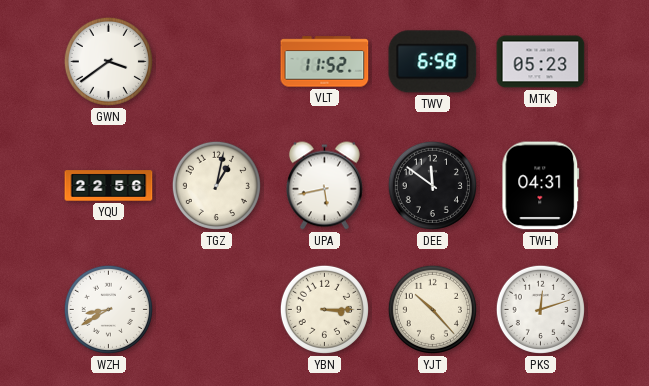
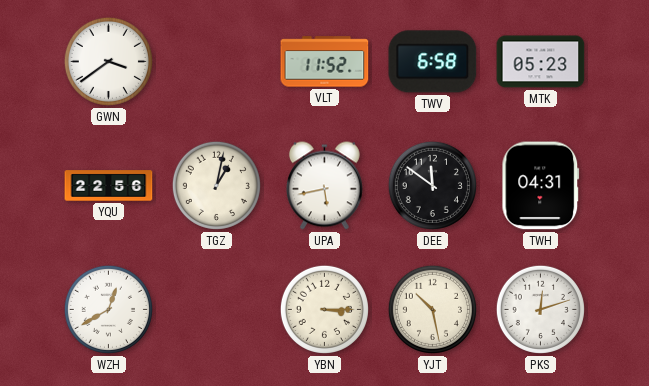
WZH: 8:40 -> 12:40 (108, 309)
YJT: 10:23 -> 10:28 (432, 309)
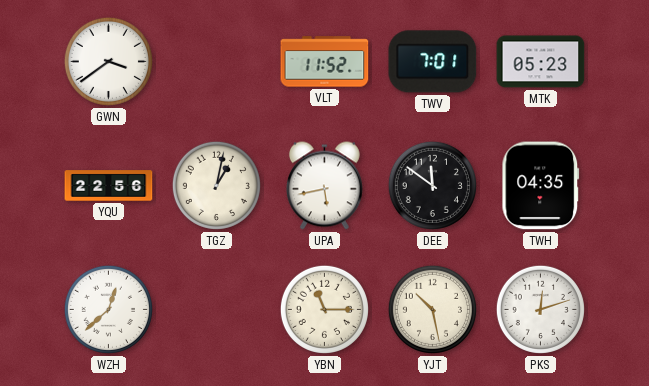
TWV: 6:58 -> 7:01 (433, 62)
TWH: 04:31 -> 04:35 (541, 186)
WZH: 12:40 -> 12:38 (108, 309)
YBN: 3:15 -> 11:15 (324, 309)
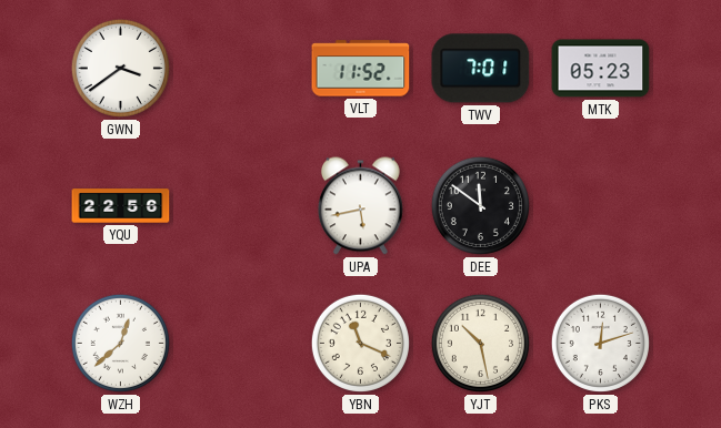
TGZ: 1:02 -> none (216, 185)
TWH: 04:35 -> none (541, 186)
YBN: 11:15 -> 11:19 (360, 343)
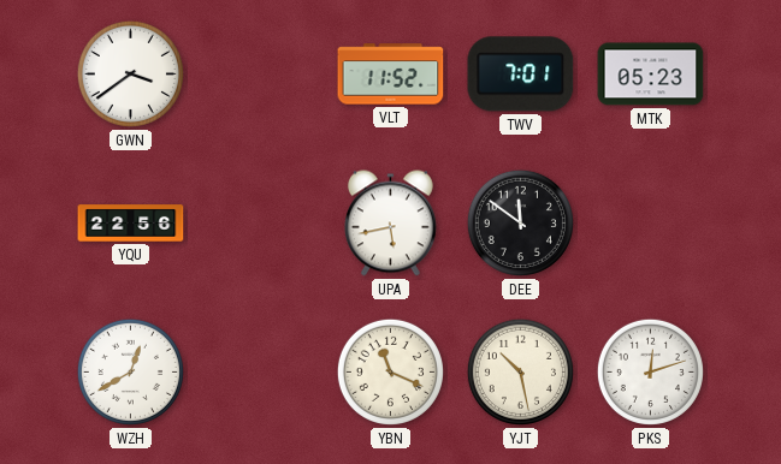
WZH: 12:38 -> 12:40 (130, 371)
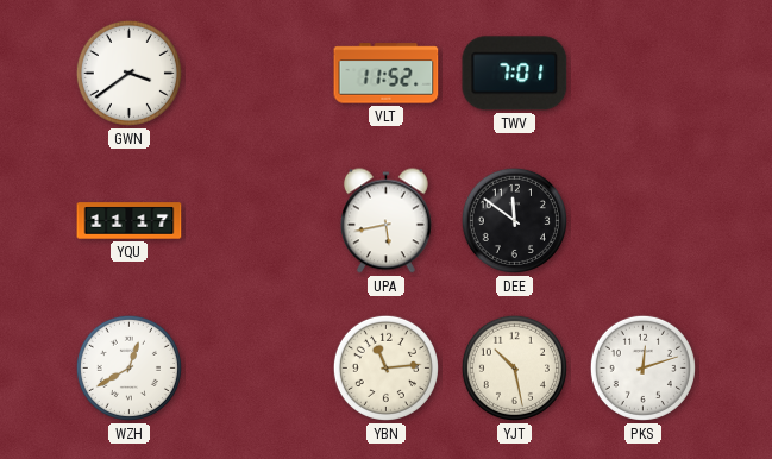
MTK: 05:23 -> none (651, 75)
YQU: 22:56 -> 11:17 (130, 221)
YBN: 11:19 -> 11:14 (385, 367)
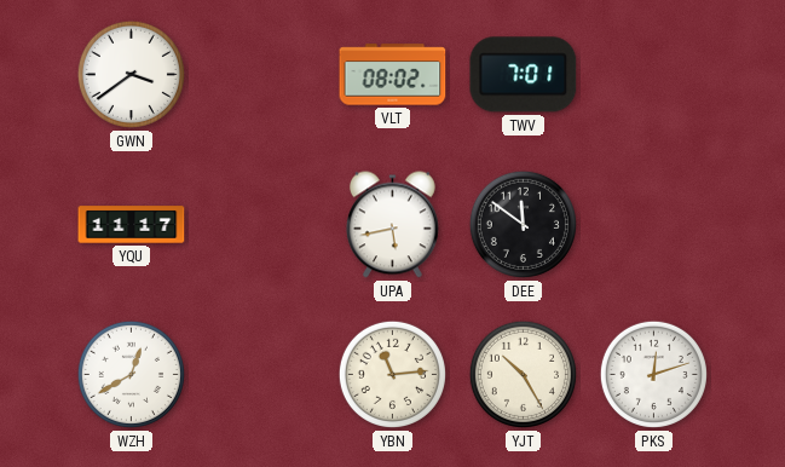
VLT: 11:52 -> 08:02 (393, 75)
YJT: 10:28 -> 10:25 (523, 374)
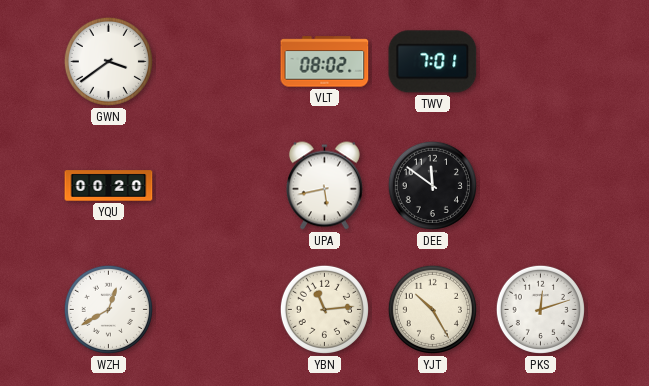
YQU: 11:17 -> 00:20 (109, 186)
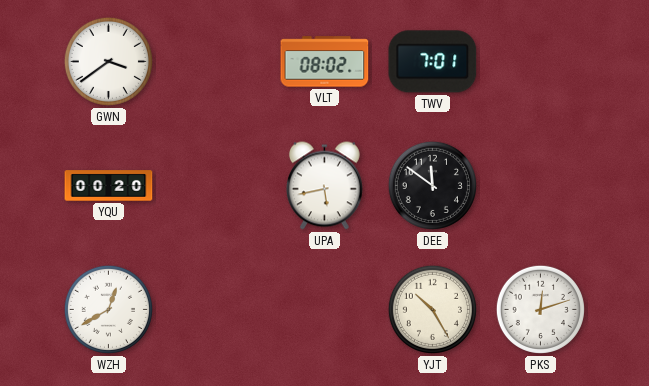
YBN: 11:14 -> none (324, 309)
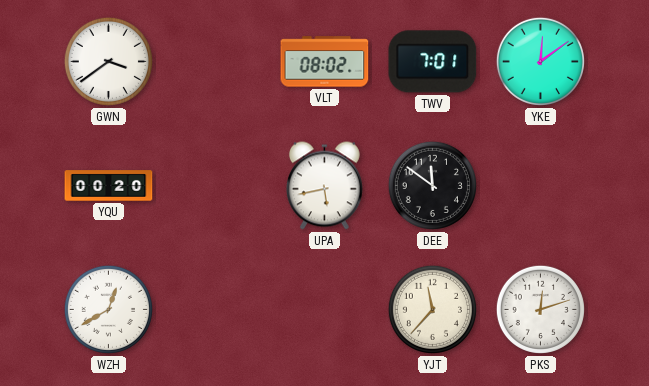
YKE: none -> 12:09 (540, 61)
YJT: 10:25 -> 11:37 (432, 309)
